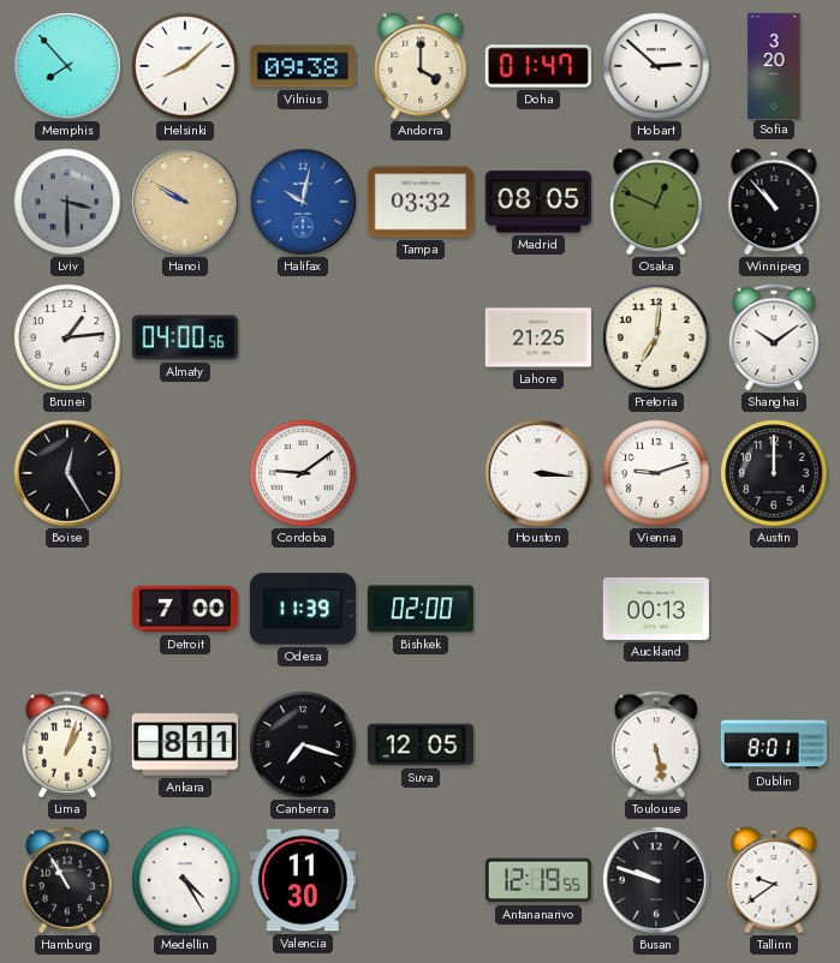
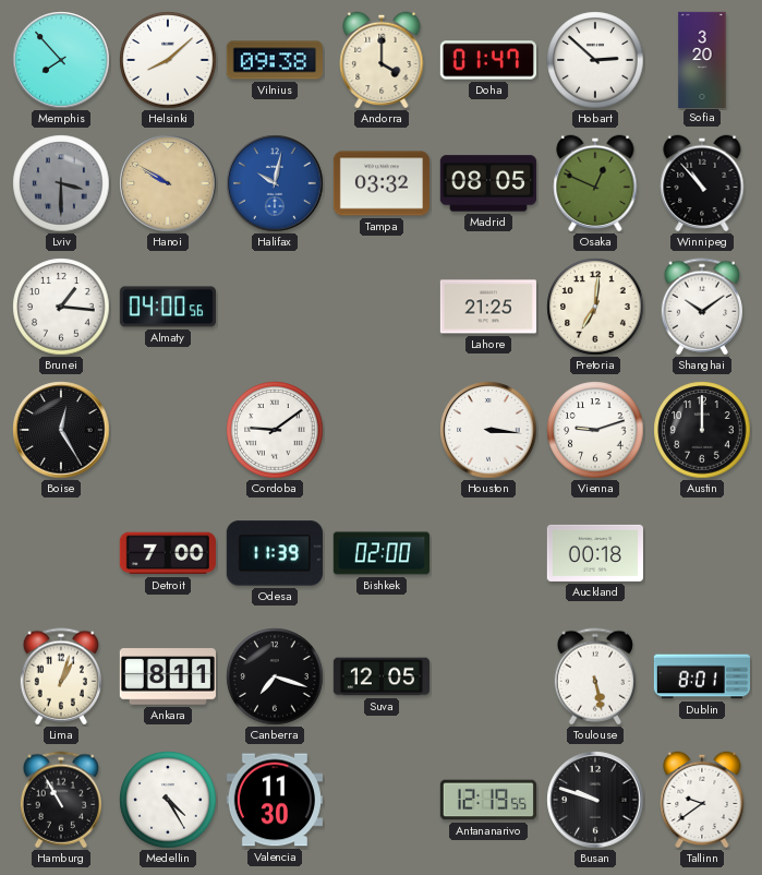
Brunei: 1:14 -> 1:16 (61, 307)
Auckland: 00:13 -> 00:18 (595, 553)
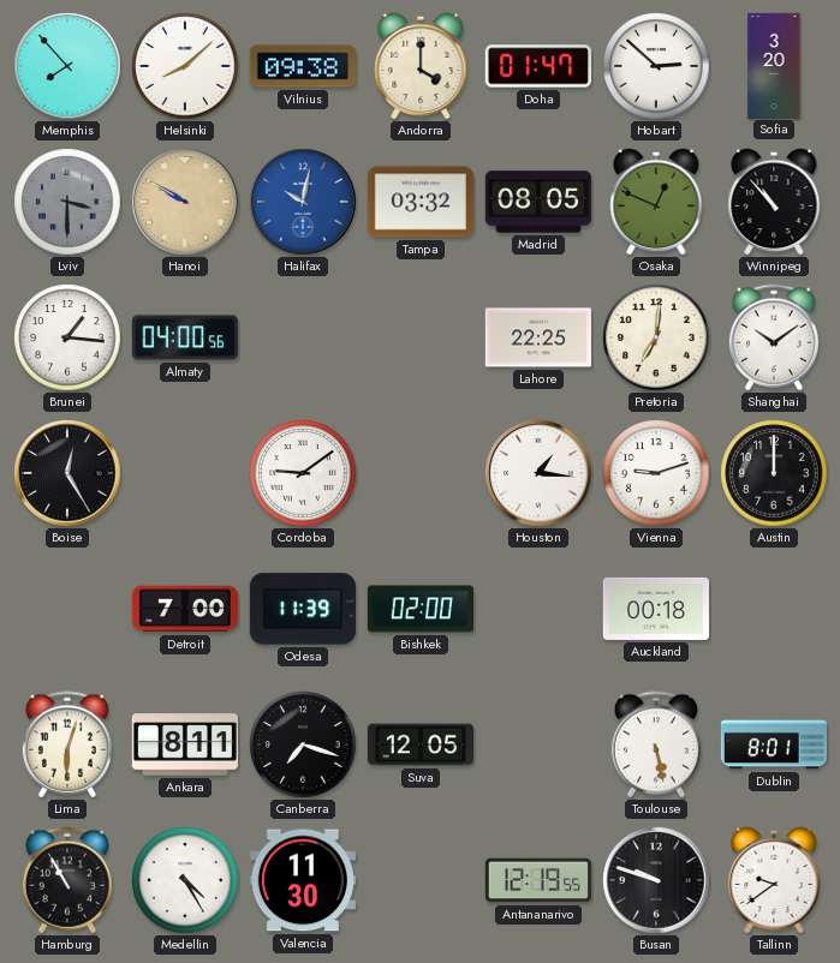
Lahore: 21:25 -> 22:25 (538, 337)
Houston: 3:16 -> 1:16 (538, 473)
Lima: 1:03 -> 6:03 (67, 744)
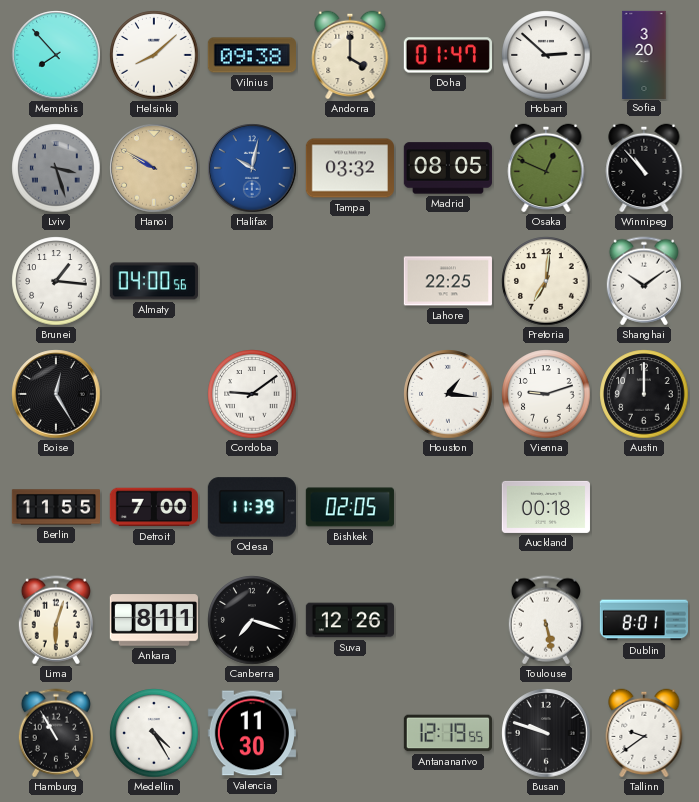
Lviv: 3:30 -> 3:27 (56, 168)
Berlin: none -> 11:55 (55, 507)
Bishkek: 02:00 -> 02:05 (350, 507)
Suva: 12:05 -> 12:26 (349, 620)
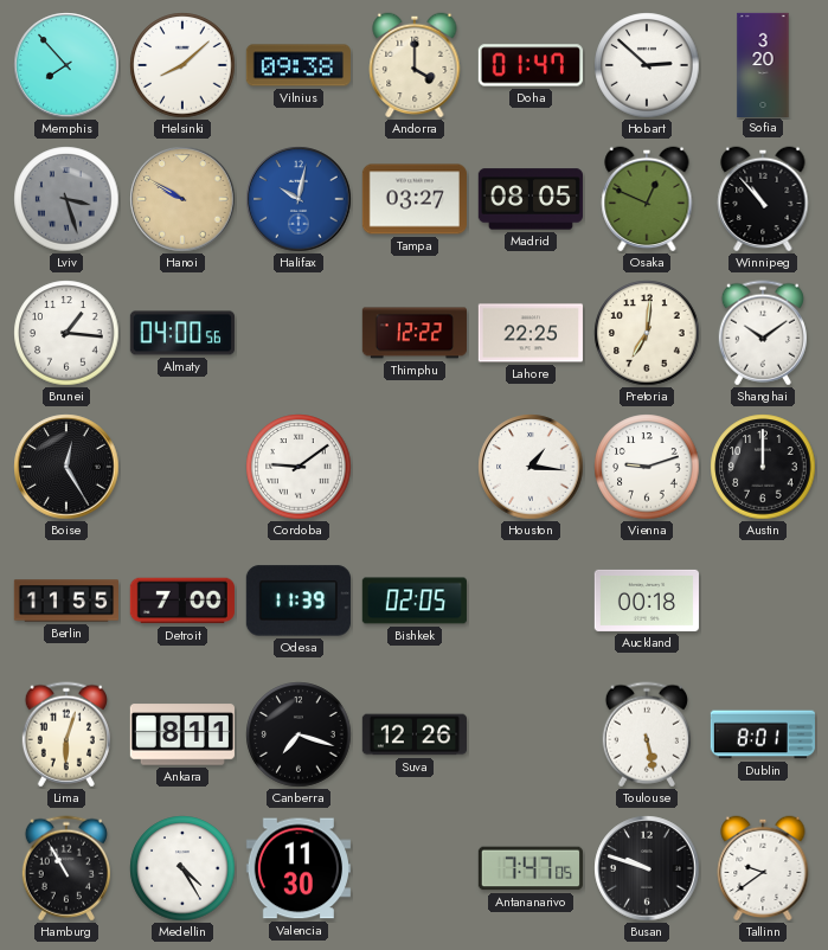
Tampa: 03:32 -> 03:27 (413, 199)
Thimphu: none -> 12:22 (413, 333)
Antananarivo: 12:19 -> 7:47 (529, 868)
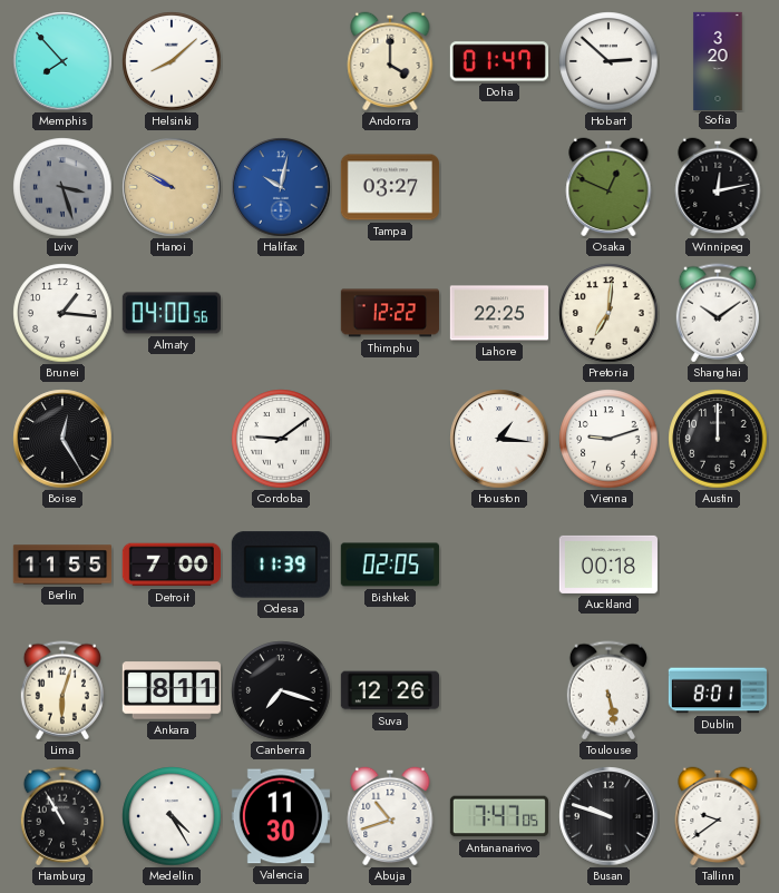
Vilnius: 09:38 -> none (299, 65)
Madrid: 08:05 -> none (531, 199)
Winnipeg: 10:53 -> 12:13 (718, 187)
Abuja: none -> 10:42 (390, 816)
